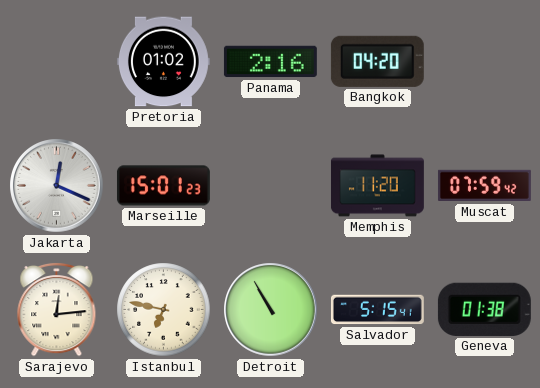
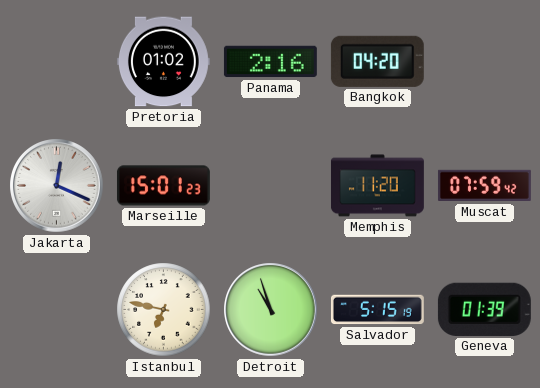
Sarajevo: 12:14 -> none (57, 309)
Detroit: 10:55 -> 10:57 (271, 310)
Salvador: 5:15:41 -> 5:15:19 (377, 310)
Geneva: 01:38 -> 01:39 (484, 309)
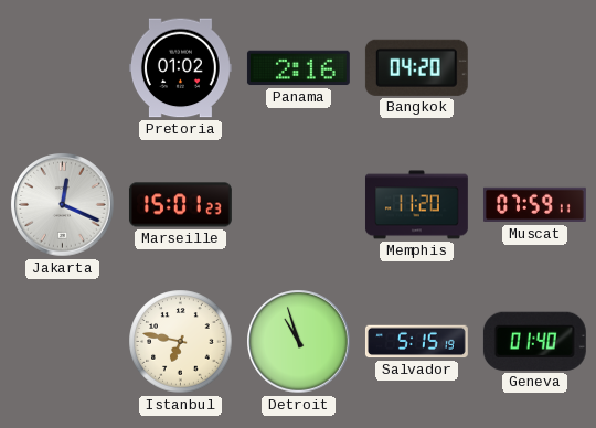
Muscat: 07:59:42 -> 07:59:11 (534, 205)
Geneva: 01:39 -> 01:40 (534, 341)
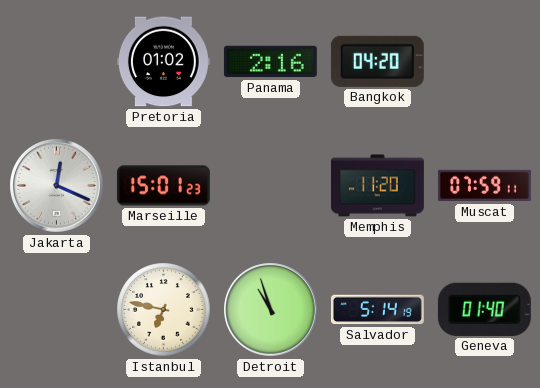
Salvador: 5:15 -> 5:14 (377, 310)
